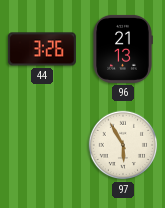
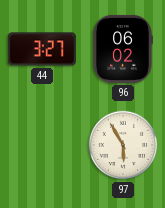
44: 3:26 -> 3:27 (42, 49)
96: 21:13 -> 06:02 (123, 49)
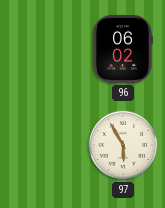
44: 3:27 -> none (42, 49)
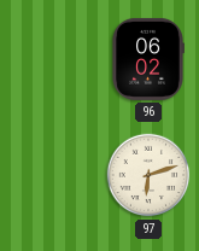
97: 5:55 -> 6:12 (148, 175)
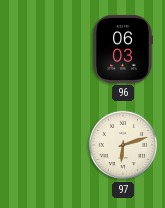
96: 06:02 -> 06:03 (123, 49)
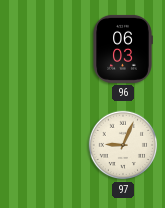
97: 6:12 -> 9:04 (123, 145)
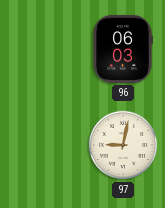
97: 9:04 -> 9:02 (123, 145)
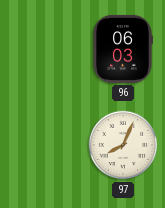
97: 9:02 -> 8:04 (123, 145)
